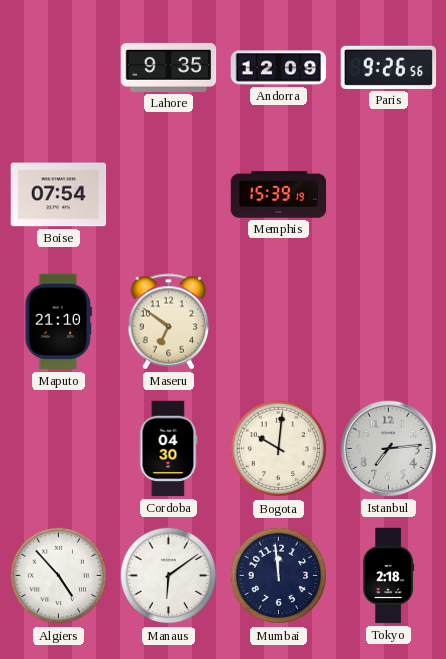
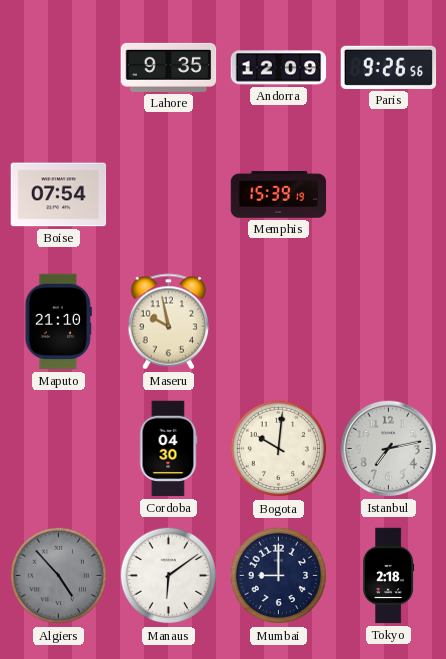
Maseru: 6:51 -> 9:58 (168, 322)
Istanbul: 7:14 -> 7:13 (389, 449)
Algiers dial: white -> grey (59, 576)
Mumbai: 11:59 -> 9:00 (279, 576)
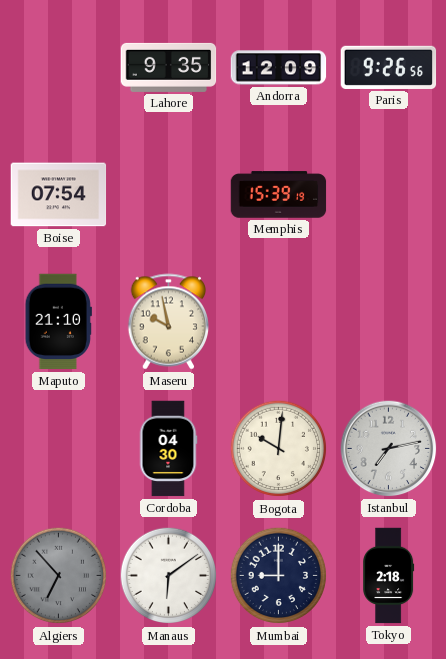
Algiers: 4:53 -> 6:53 (59, 576)
